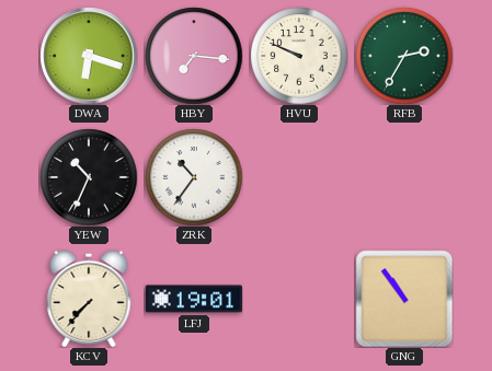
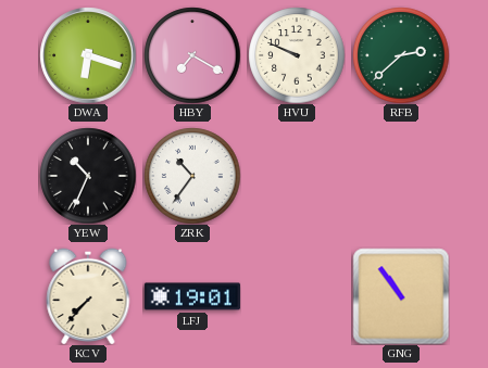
HBY: 7:16 -> 7:20 (192, 55)
RFB: 2:35 -> 2:38 (401, 55)
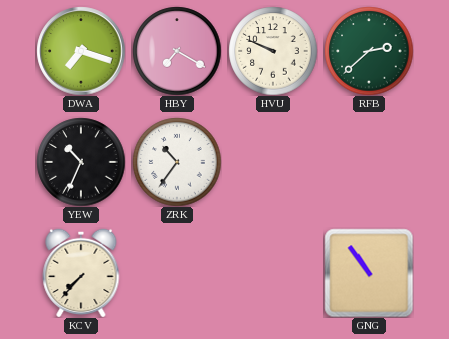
DWA: 6:18 -> 7:18 (81, 51)
LFJ: 19:01 -> none (192, 296)
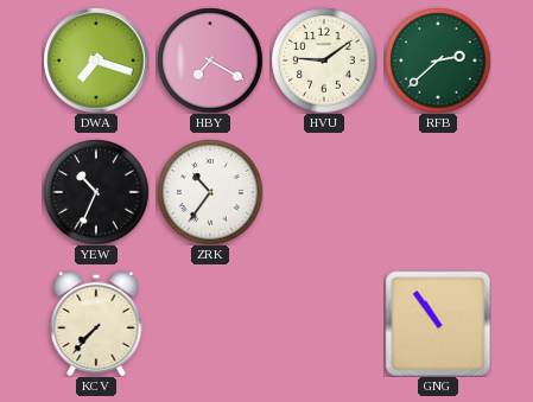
HVU: 9:49 -> 9:09 (324, 60)
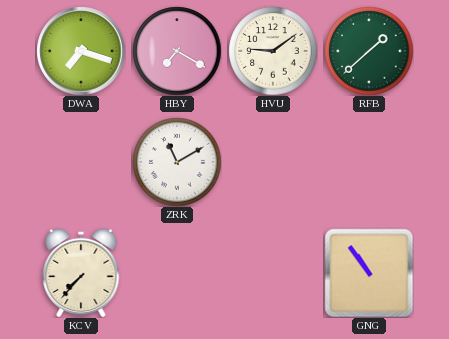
RFB: 2:38 -> 1:38 (369, 51)
YEW: 10:34 -> none (96, 192)
ZRK: 10:36 -> 11:10 (177, 162)
